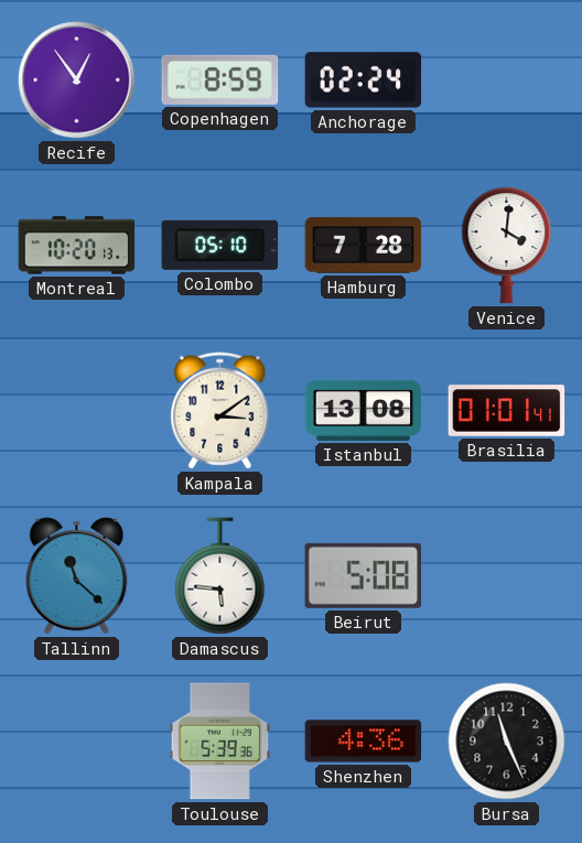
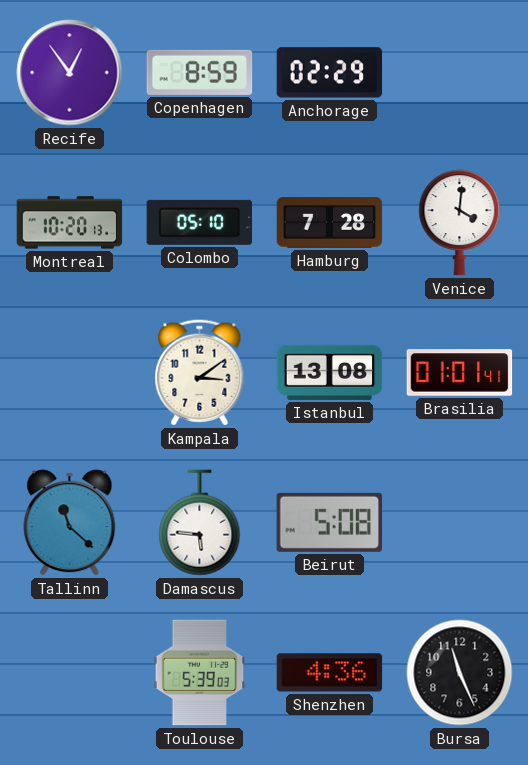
Anchorage: 02:24 -> 02:29 (330, 73)
Toulouse: 5:39:36 -> 5:39:03 (200, 673)
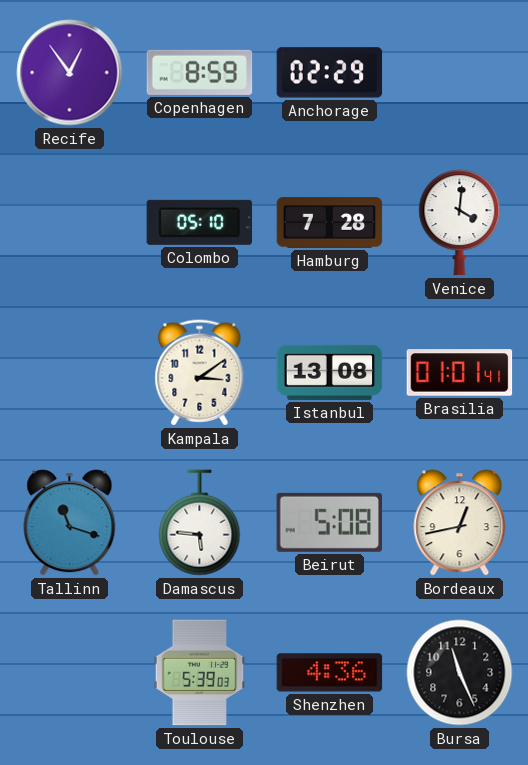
Montreal: 10:20 -> none (70, 223)
Tallinn: 11:22 -> 11:18 (70, 523)
Bordeaux: none -> 12:43 (460, 523)
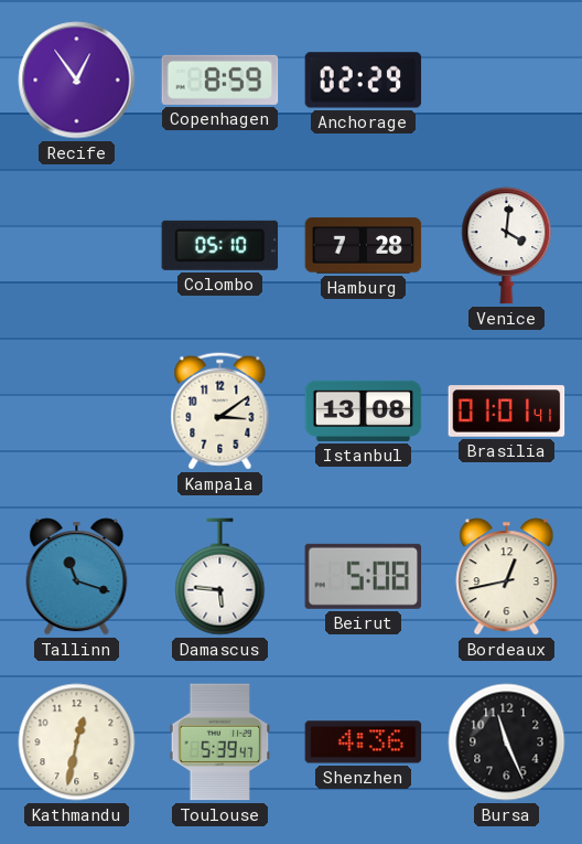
Kathmandu: none -> 12:32 (77, 742)
Toulouse: 5:39:03 -> 5:39:47 (220, 742)
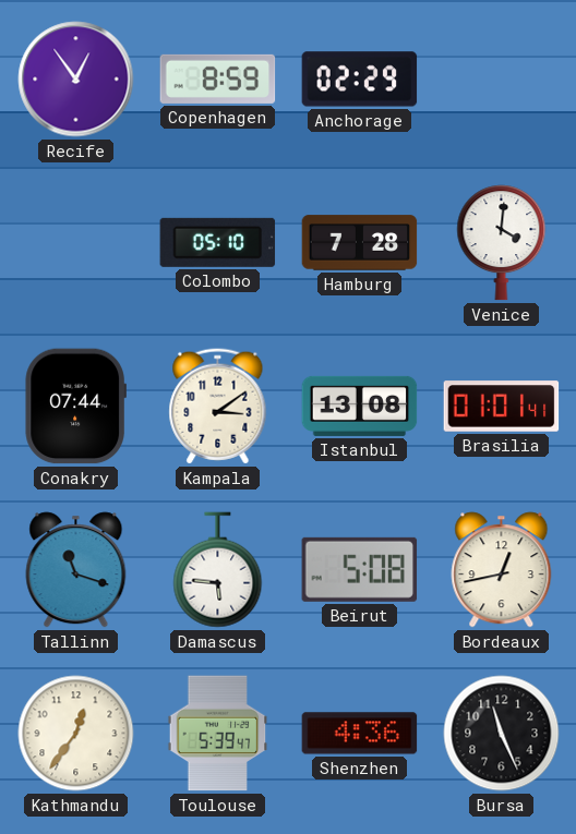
Conakry: none -> 07:44 (75, 407)
Kathmandu: 12:32 -> 12:36 (76, 734)
